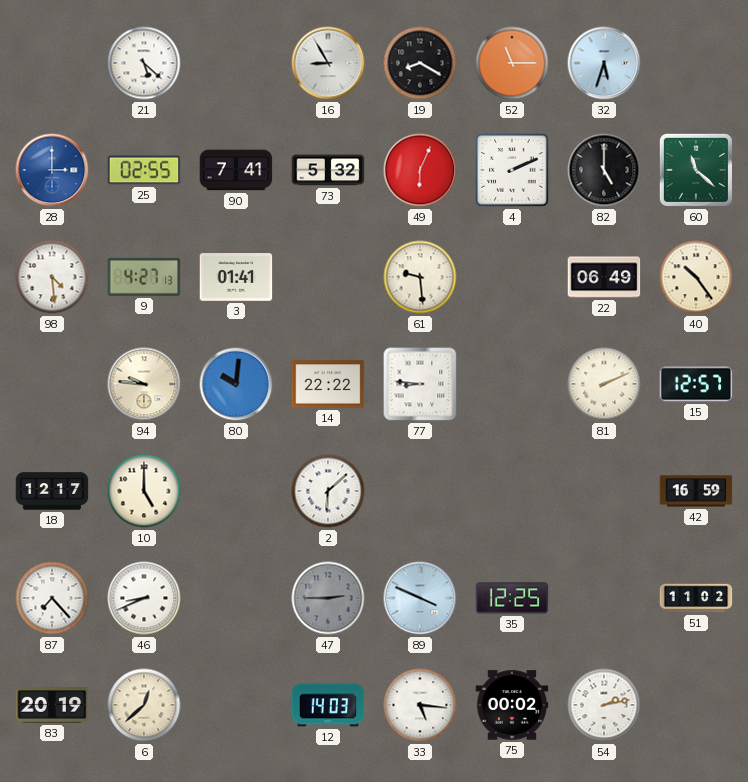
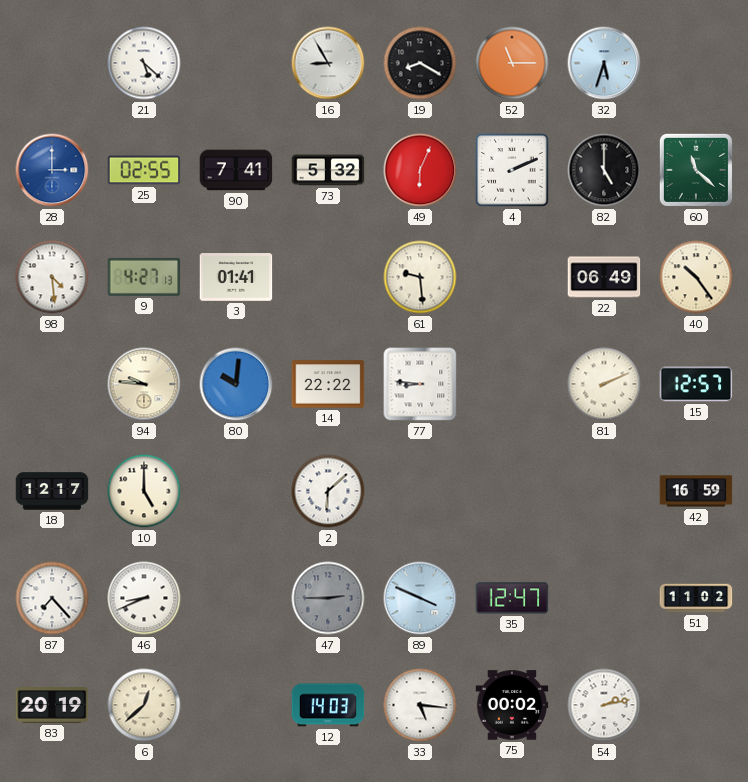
35: 12:25 -> 12:47 (512, 598)
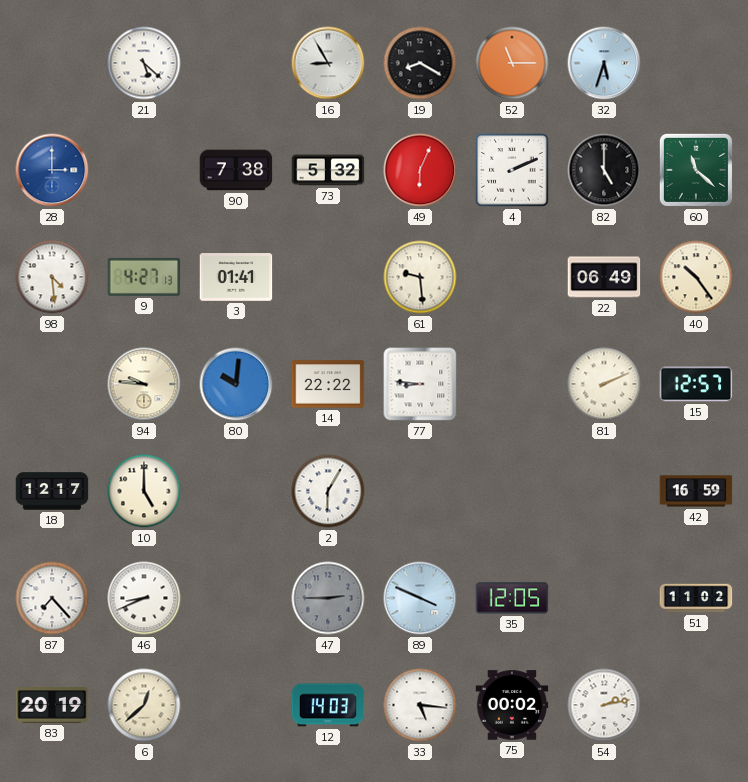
25: 02:55 -> none (144, 170)
90: 7:41 -> 7:38 (236, 170)
2: 6:08 -> 6:05 (328, 491)
35: 12:47 -> 12:05 (512, 598)
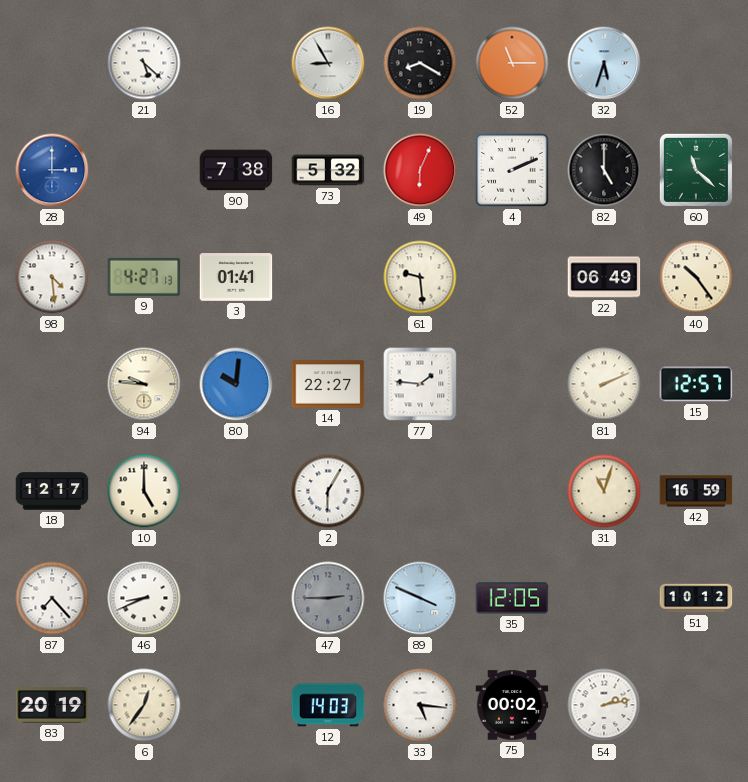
14: 22:22 -> 22:27 (328, 384)
77: 8:46 -> 1:46 (420, 384)
31: none -> 11:03 (604, 491)
51: 11:02 -> 10:12 (696, 598)
6: 12:38 -> 12:36 (144, 705)
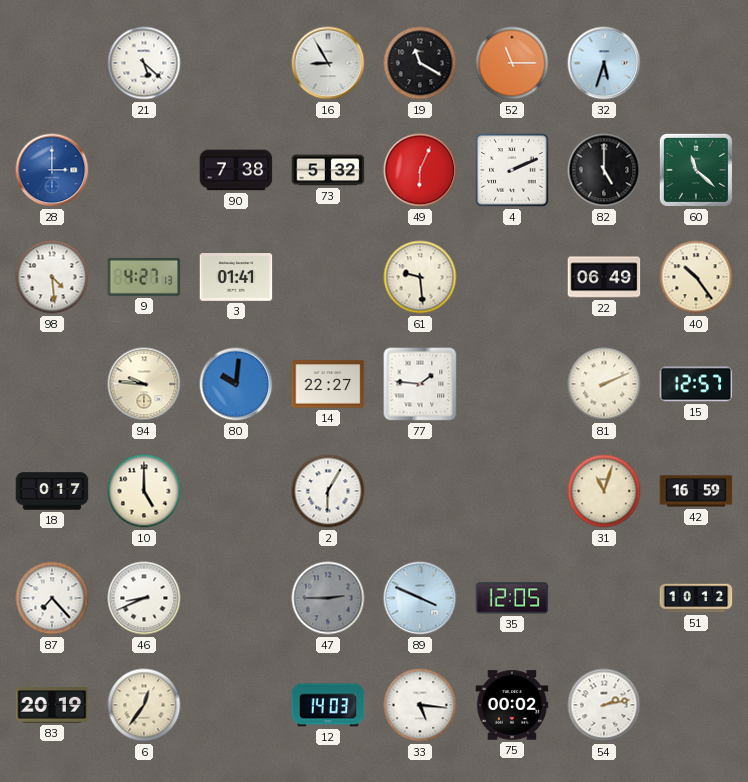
19: 8:20 -> 11:20 (420, 63)
18: 12:17 -> 0:17 (52, 491)
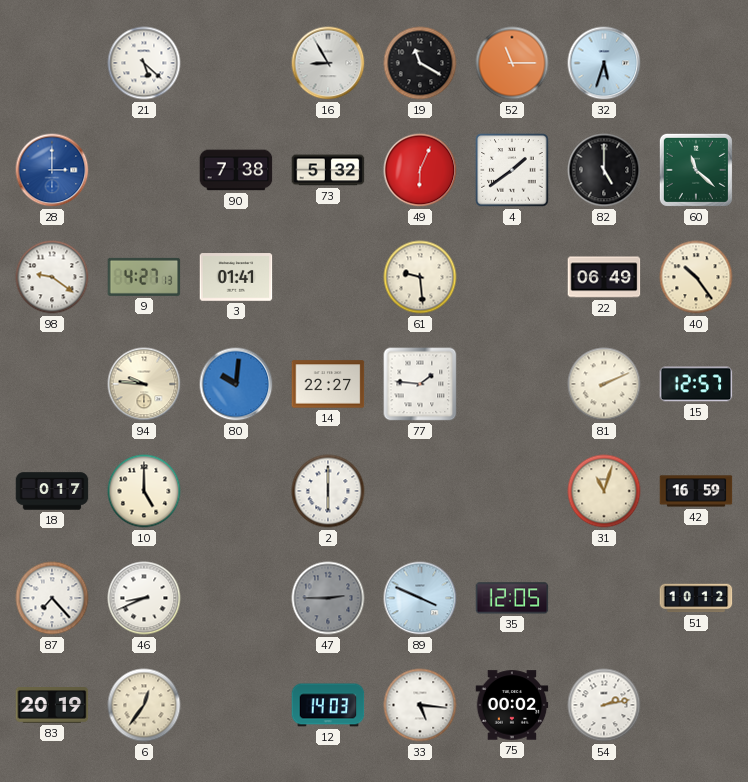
4: 2:11 -> 1:39 (512, 170)
98: 4:29 -> 9:21 (52, 277)
2: 6:05 -> 6:00 (328, 491)
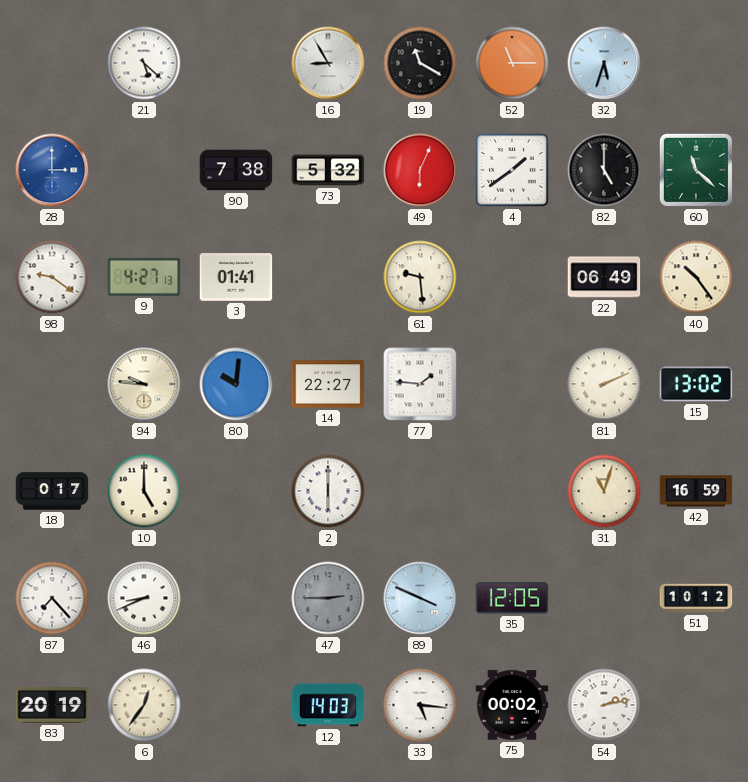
15: 12:57 -> 13:02 (696, 384)
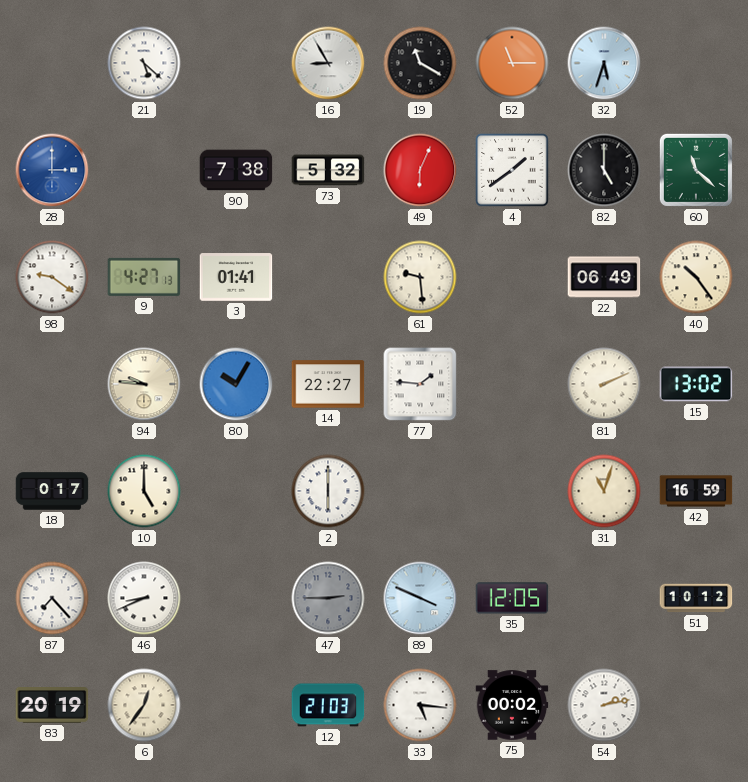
80: 10:01 -> 10:05 (236, 384)
12: 14:03 -> 21:03 (328, 705)
